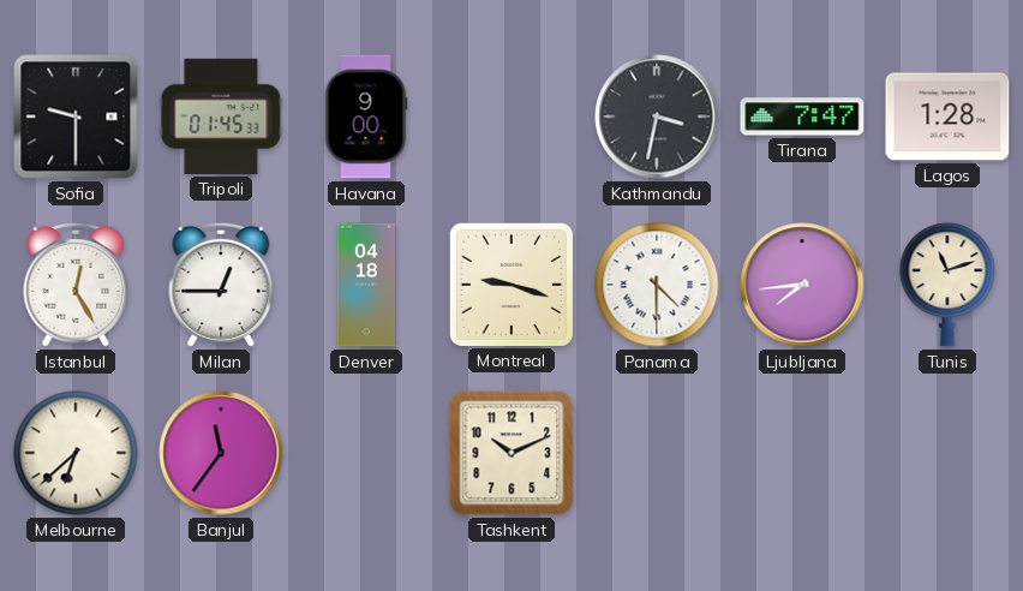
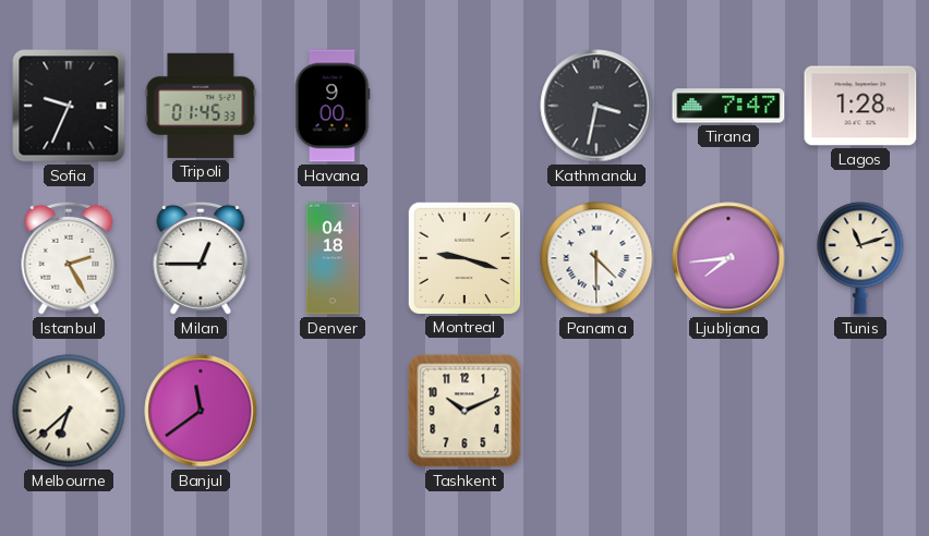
Sofia: 9:30 -> 9:34 (69, 106)
Istanbul: 12:25 -> 2:25 (69, 258)
Banjul: 11:36 -> 11:39 (201, 411)
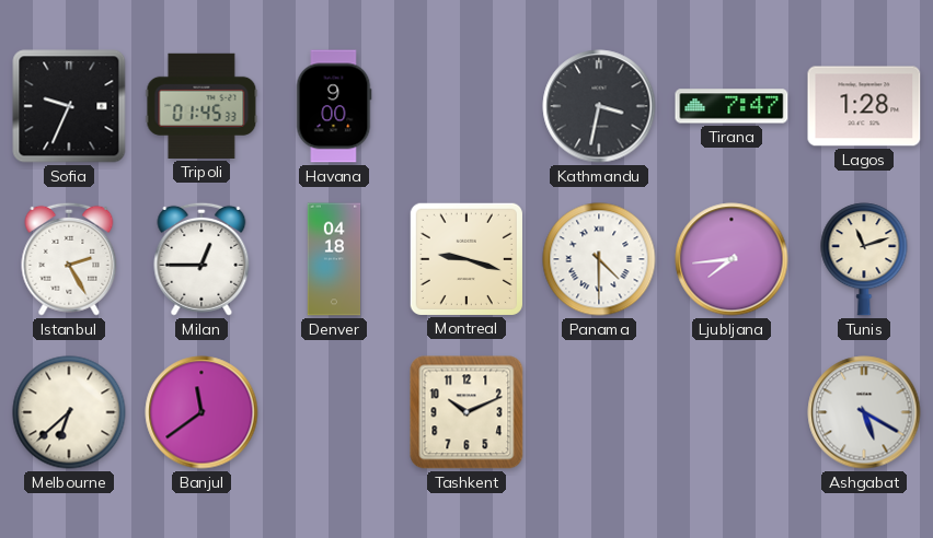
Ashgabat: none -> 5:20 (864, 412)
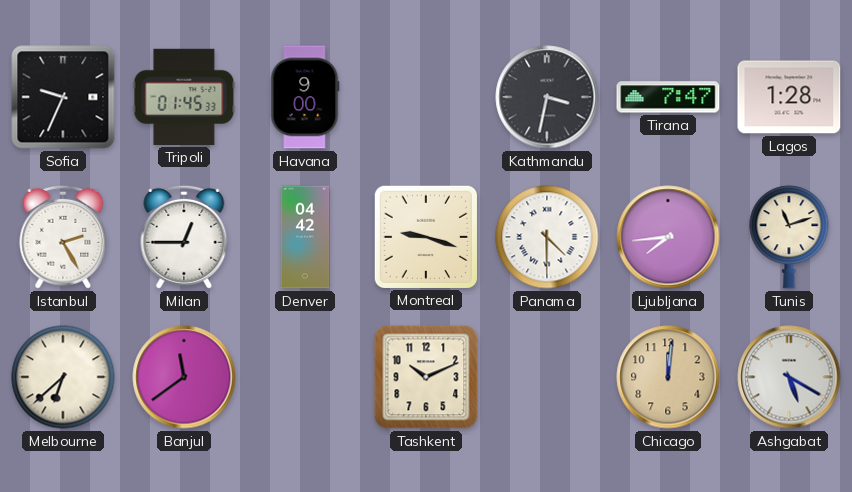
Denver: 04:18 -> 04:42 (305, 237)
Chicago: none -> 12:01 (668, 377)
